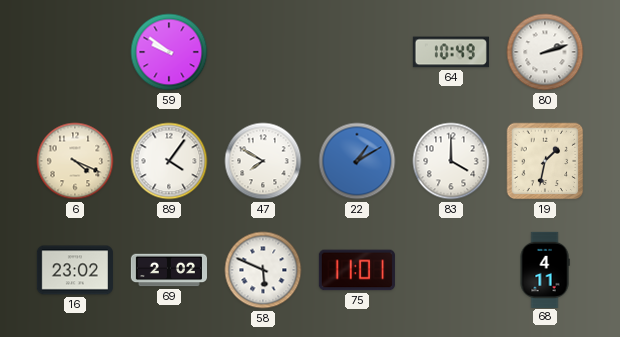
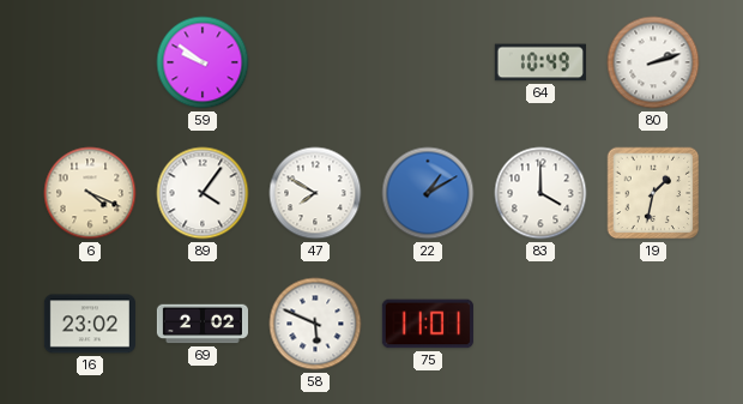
68: 4:11 -> none (545, 269)
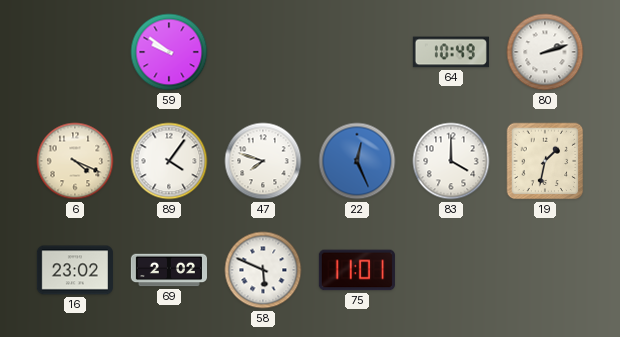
47: 7:50 -> 7:48 (263, 161)
22: 1:10 -> 12:26 (357, 161)
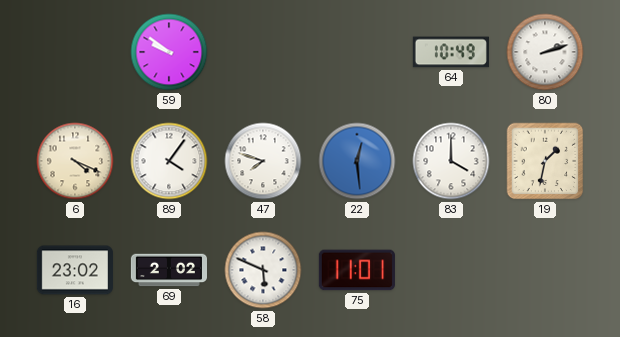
22: 12:26 -> 12:29 (357, 161)
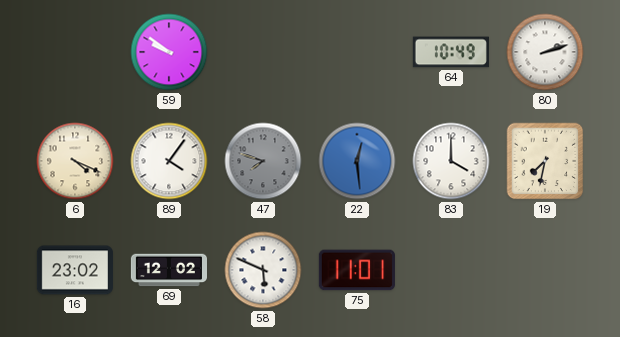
47 dial: white -> grey (263, 161)
19: 1:32 -> 7:32 (545, 161)
69: 2:02 -> 12:02 (168, 270)
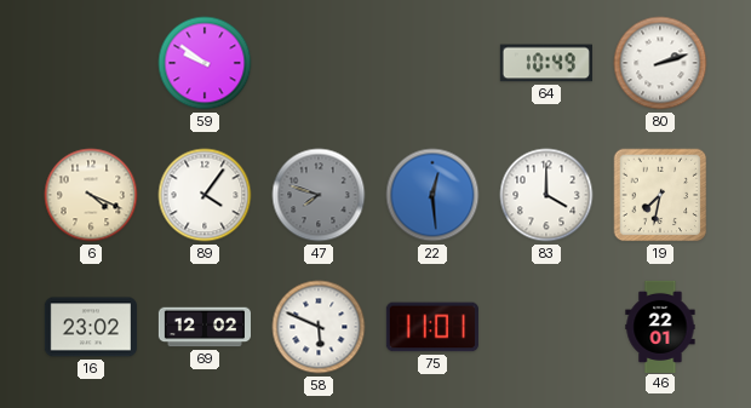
46: none -> 22:01 (660, 326)
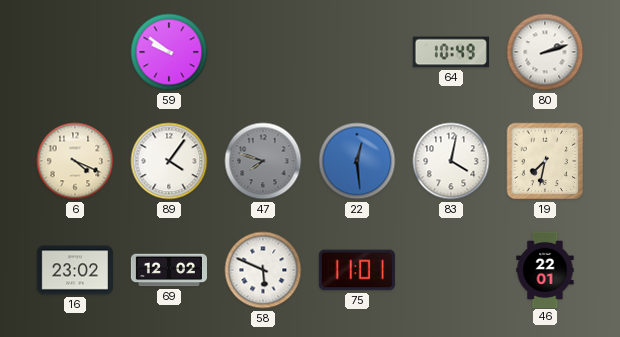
83: 4:00 -> 4:02 (451, 161)
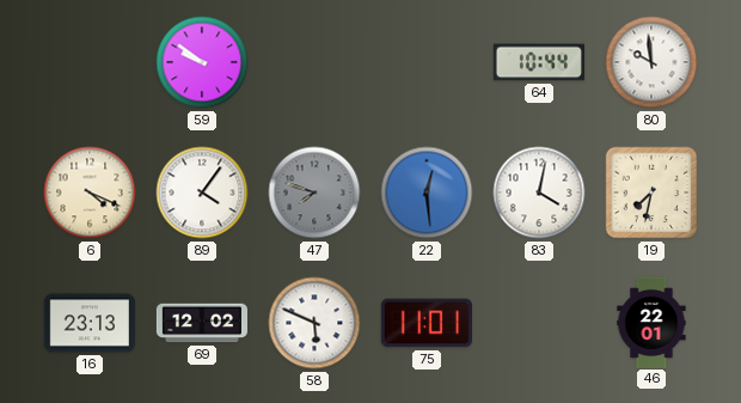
64: 10:49 -> 10:44 (539, 62)
80: 2:12 -> 9:59 (651, 62)
16: 23:02 -> 23:13 (90, 323)
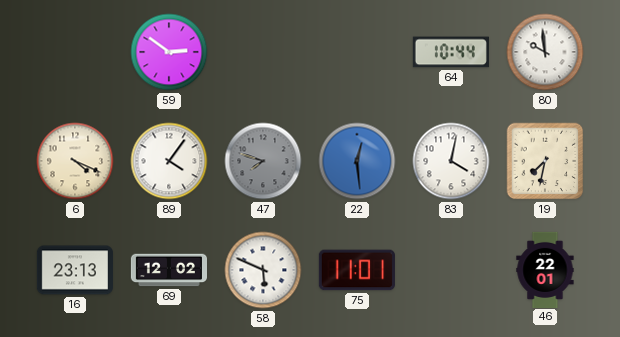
59: 9:51 -> 2:51 (169, 52)
